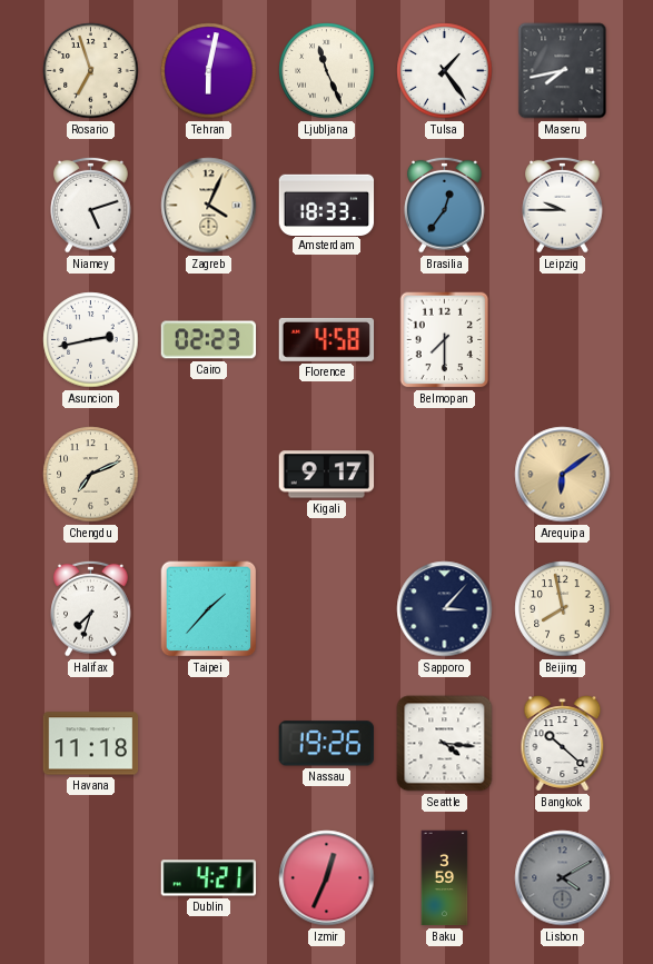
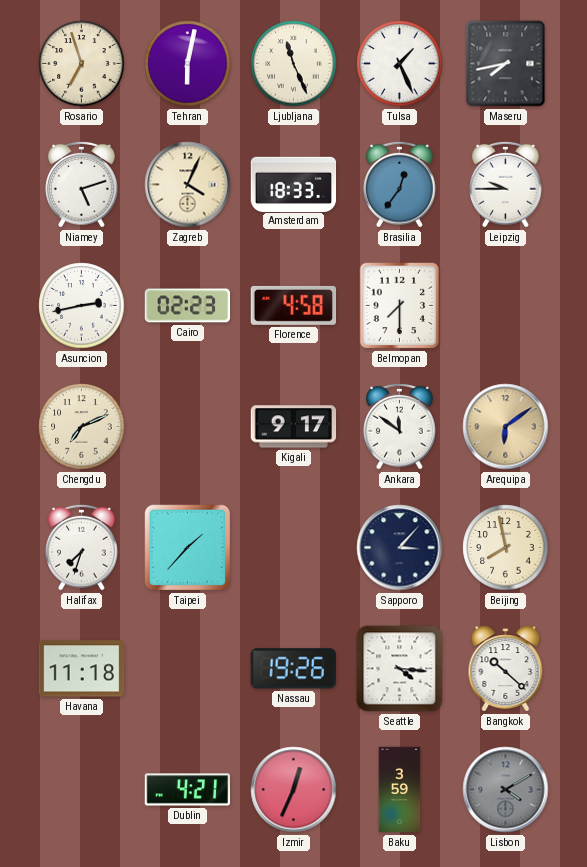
Tulsa: 1:24 -> 1:26 (400, 64)
Ankara: none -> 11:51 (400, 426)
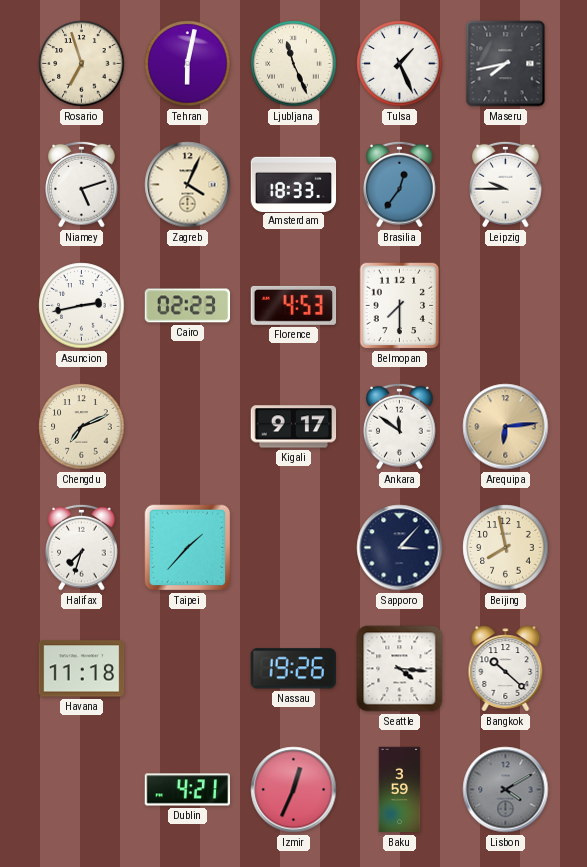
Florence: 4:58 -> 4:53 (294, 305)
Arequipa: 6:09 -> 6:14 (506, 427)
